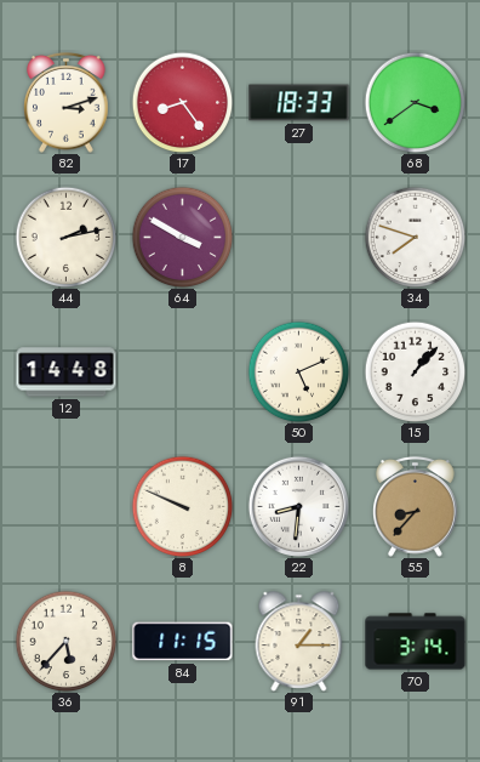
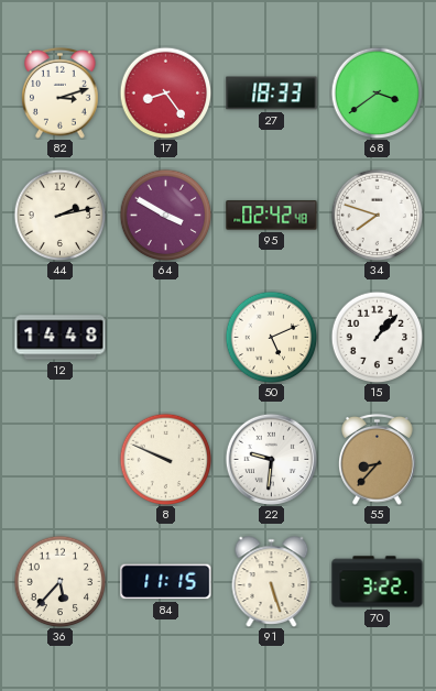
95: none -> 02:42 (272, 216)
22: 8:31 -> 9:31 (271, 459)
91: 1:15 -> 5:27 (272, 582)
70: 3:14 -> 3:22 (378, 582)
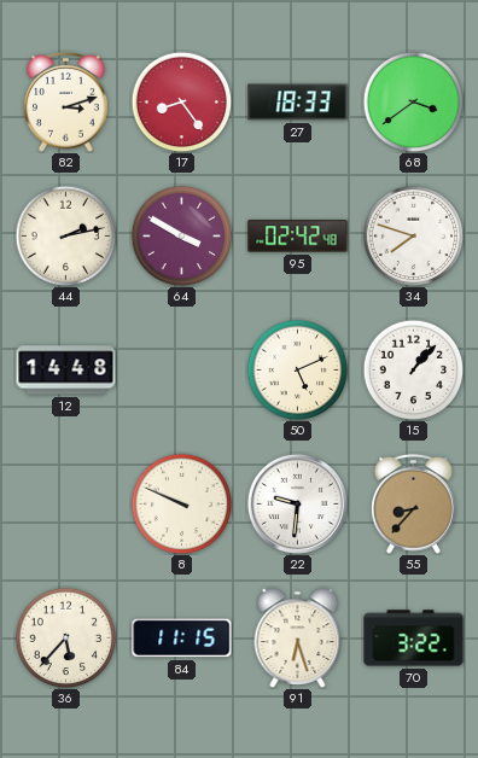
91: 5:27 -> 6:27 (298, 639)
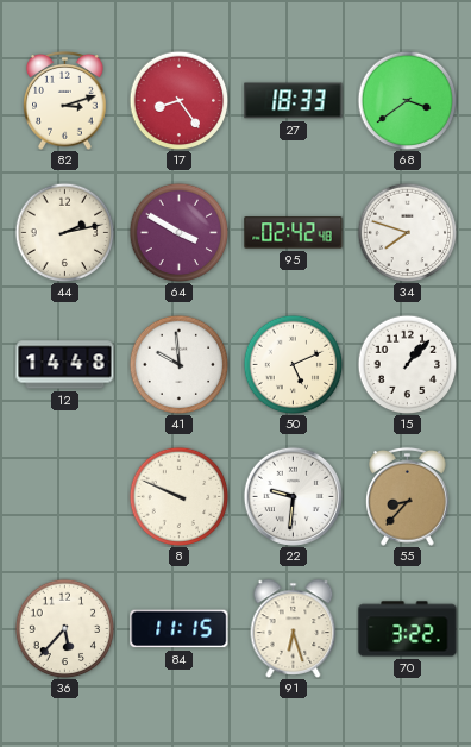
41: none -> 9:59 (178, 364)
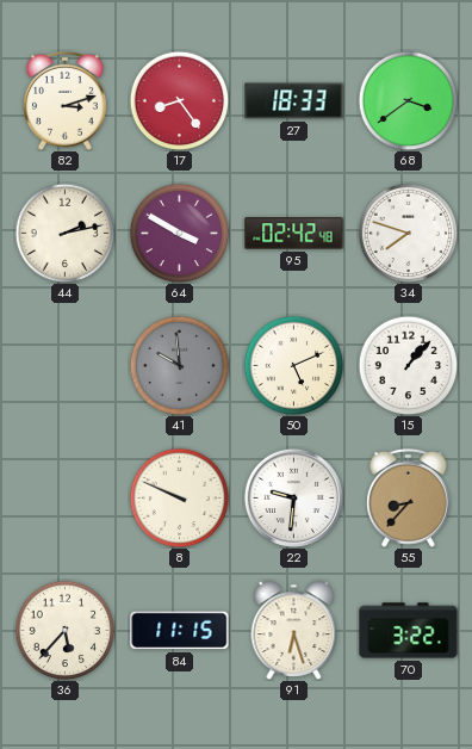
12: 14:48 -> none (65, 365)
41 dial: white -> grey (179, 365)
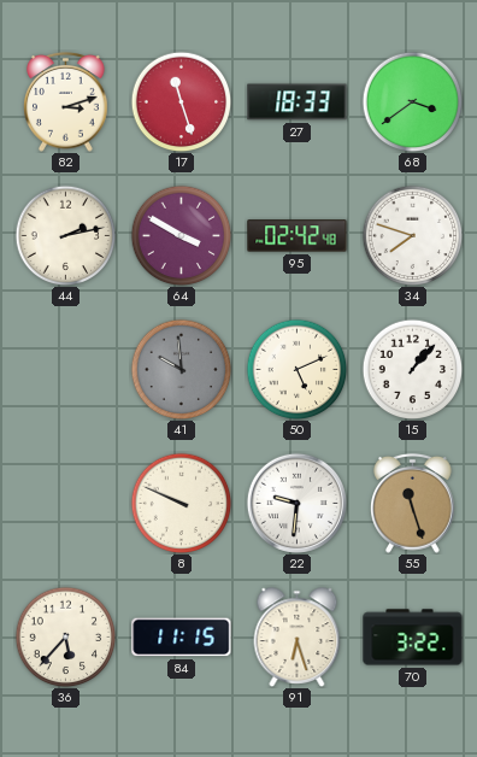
17: 8:24 -> 11:27 (181, 101)
55: 8:37 -> 11:27 (413, 504)
